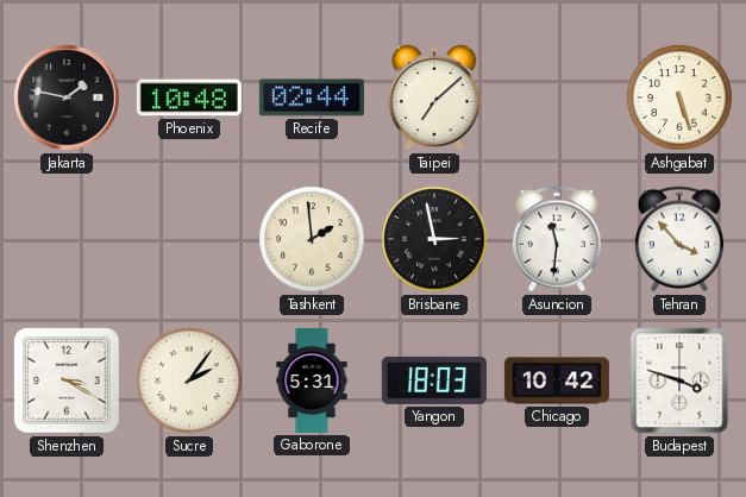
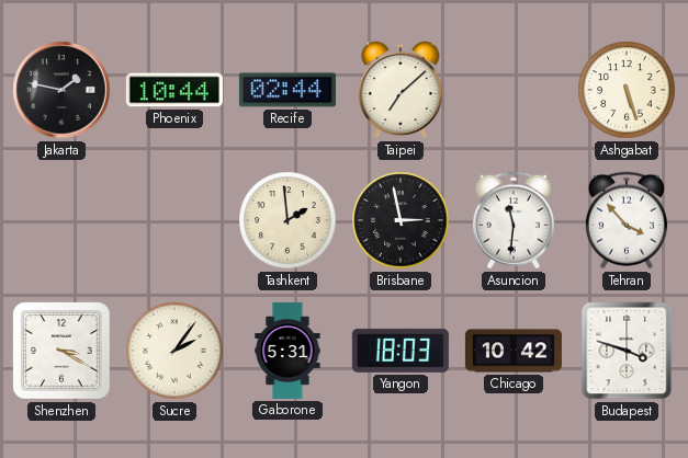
Phoenix: 10:48 -> 10:44 (174, 90)
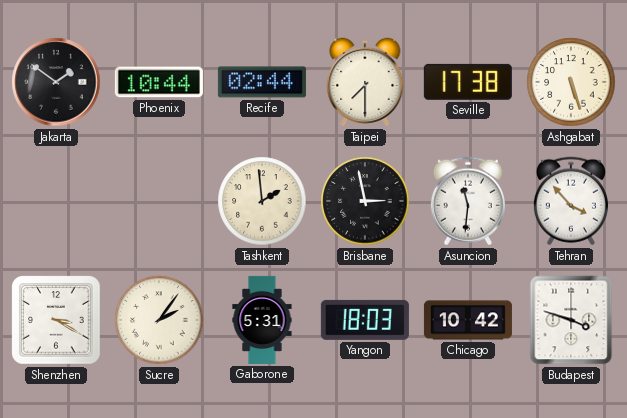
Jakarta: 1:47 -> 1:51 (56, 82)
Taipei: 7:08 -> 7:30 (365, 82)
Seville: none -> 17:38 (468, 82)
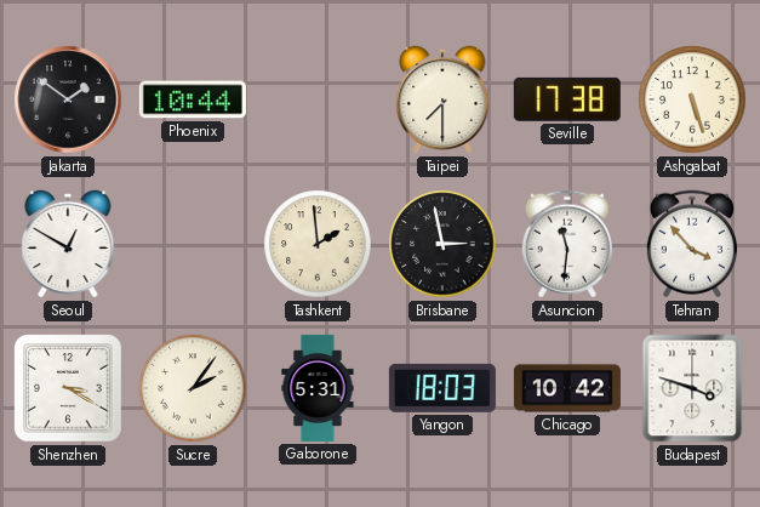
Recife: 02:44 -> none (262, 82)
Seoul: none -> 12:50 (68, 244)
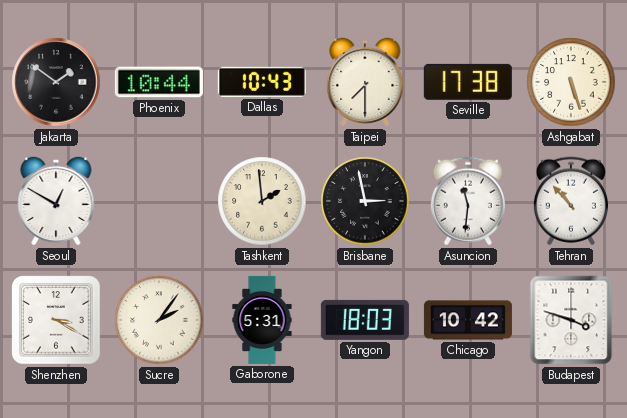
Dallas: none -> 10:43 (262, 82)
Tehran: 3:53 -> 10:53 (571, 201)
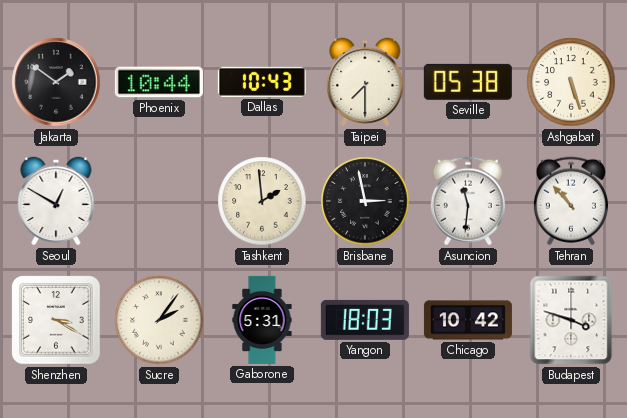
Seville: 17:38 -> 05:38 (468, 82)
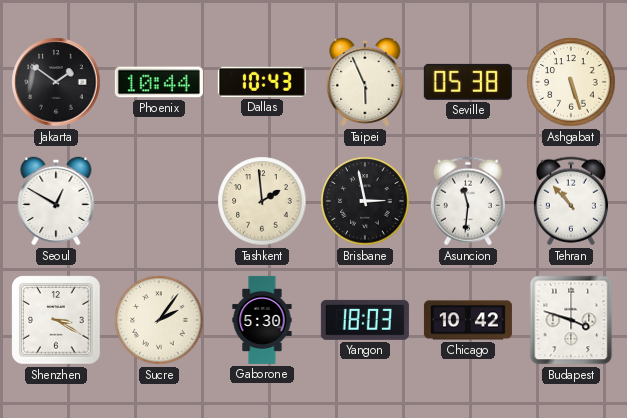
Taipei: 7:30 -> 5:56 (365, 82)
Gaborone: 5:31 -> 5:30 (262, 320)
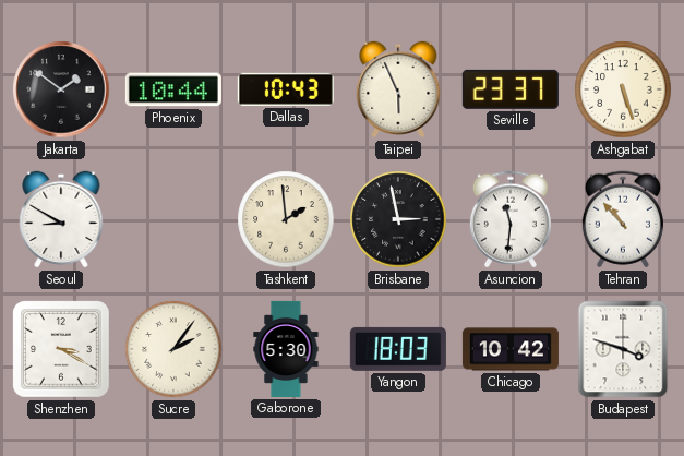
Seville: 05:38 -> 23:37 (511, 89)
Seoul: 12:50 -> 8:50 (61, 219)
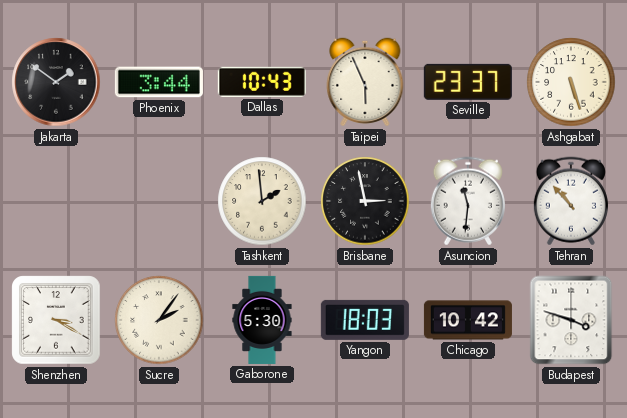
Phoenix: 10:44 -> 3:44 (159, 82)
Seoul: 8:50 -> none (61, 219)
